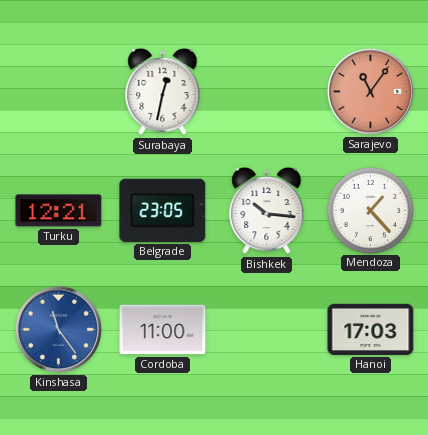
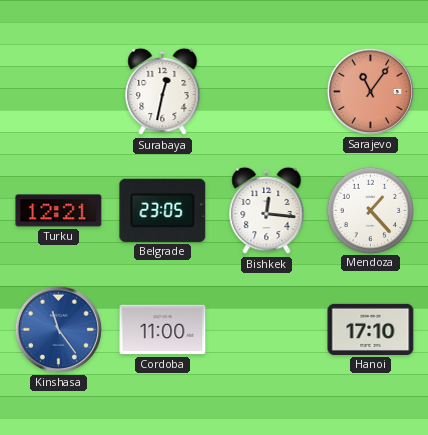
Bishkek: 10:16 -> 12:16 (267, 211)
Hanoi: 17:03 -> 17:10 (371, 329)
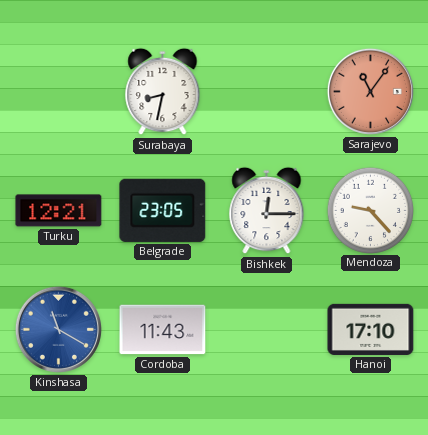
Surabaya: 12:32 -> 8:32 (163, 92)
Bishkek: 12:16 -> 12:15 (267, 211)
Mendoza: 1:23 -> 9:23 (370, 210)
Kinshasa: 11:24 -> 11:20 (58, 329)
Cordoba: 11:00 -> 11:43 (163, 330)
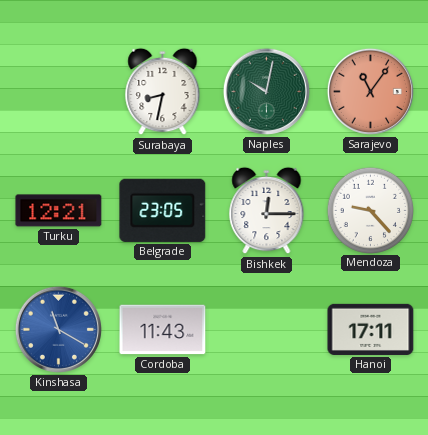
Naples: none -> 10:02 (266, 91)
Hanoi: 17:10 -> 17:11 (371, 329)
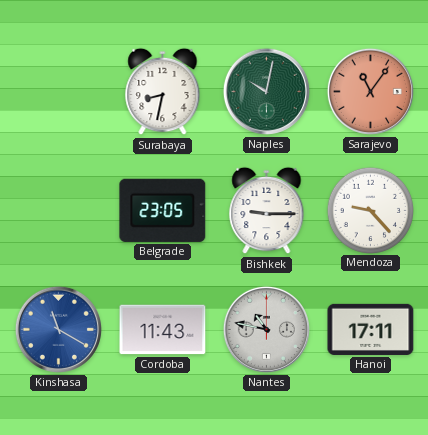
Turku: 12:21 -> none (59, 211)
Bishkek: 12:15 -> 9:15 (267, 211)
Nantes: none -> 10:47 (266, 329)
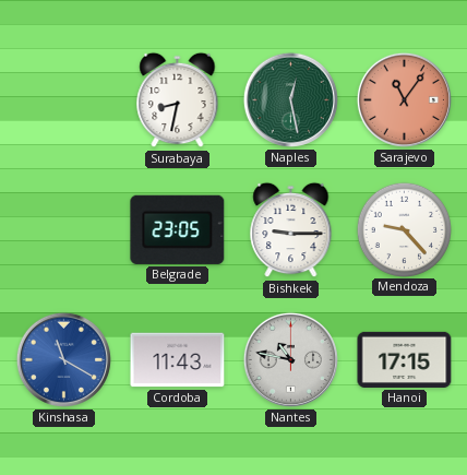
Naples: 10:02 -> 12:28 (290, 99)
Hanoi: 17:11 -> 17:15 (405, 359)
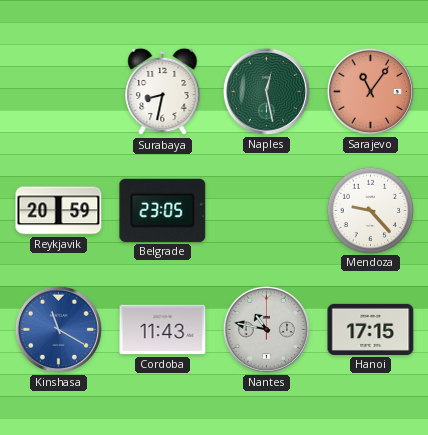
Reykjavik: none -> 20:59 (59, 211)
Bishkek: 9:15 -> none (291, 230)
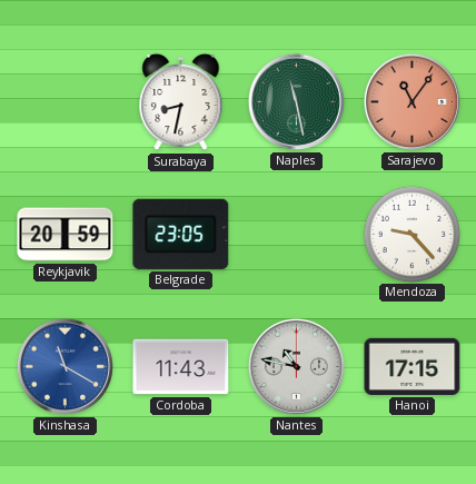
Naples: 12:28 -> 11:28 (296, 101)
